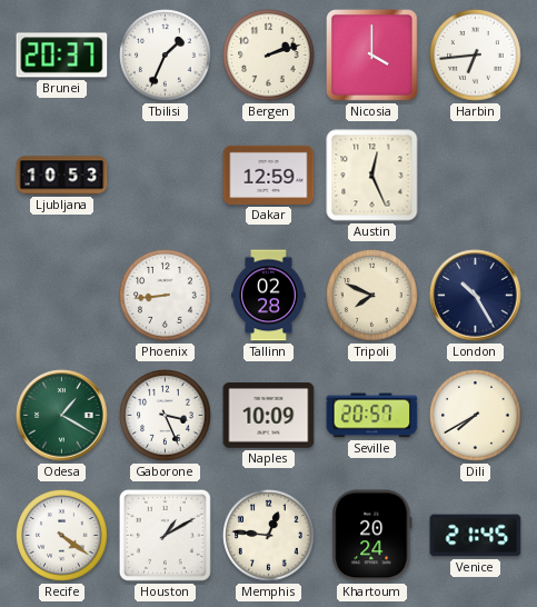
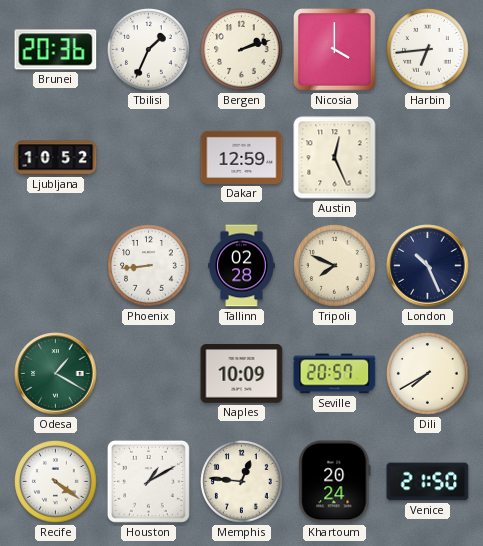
Brunei: 20:37 -> 20:36 (56, 50)
Ljubljana: 10:53 -> 10:52 (56, 158)
London: 10:25 -> 10:26 (428, 266)
Gaborone: 3:26 -> none (166, 416)
Venice: 21:45 -> 21:50 (428, 482)
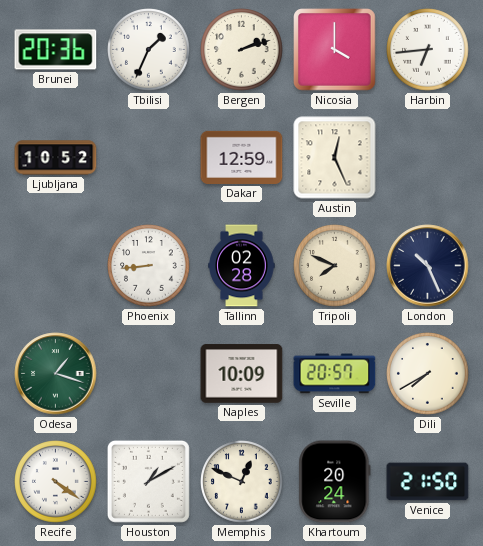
Odesa: 1:20 -> 1:18 (56, 374)
Memphis: 12:46 -> 12:49 (242, 482)
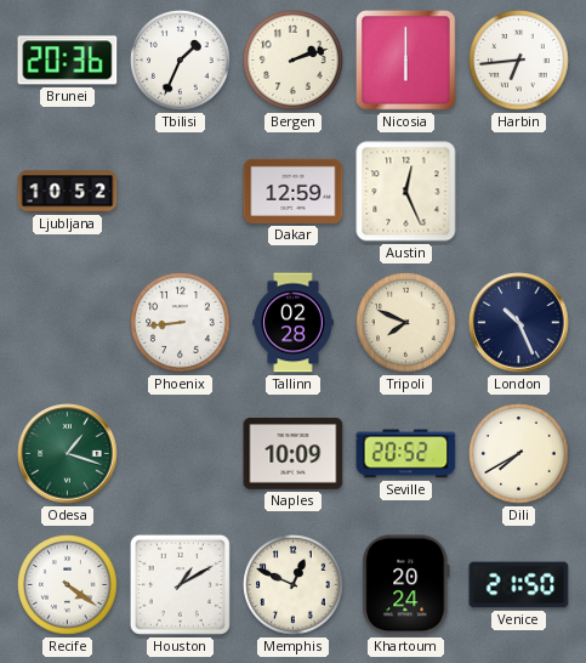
Nicosia: 4:00 -> 6:00 (406, 61)
Seville: 20:57 -> 20:52 (406, 454)
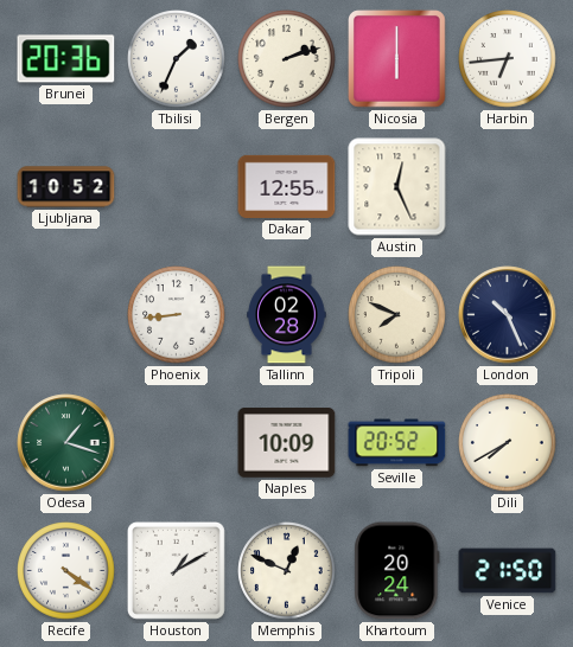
Dakar: 12:59 -> 12:55 (287, 186)
